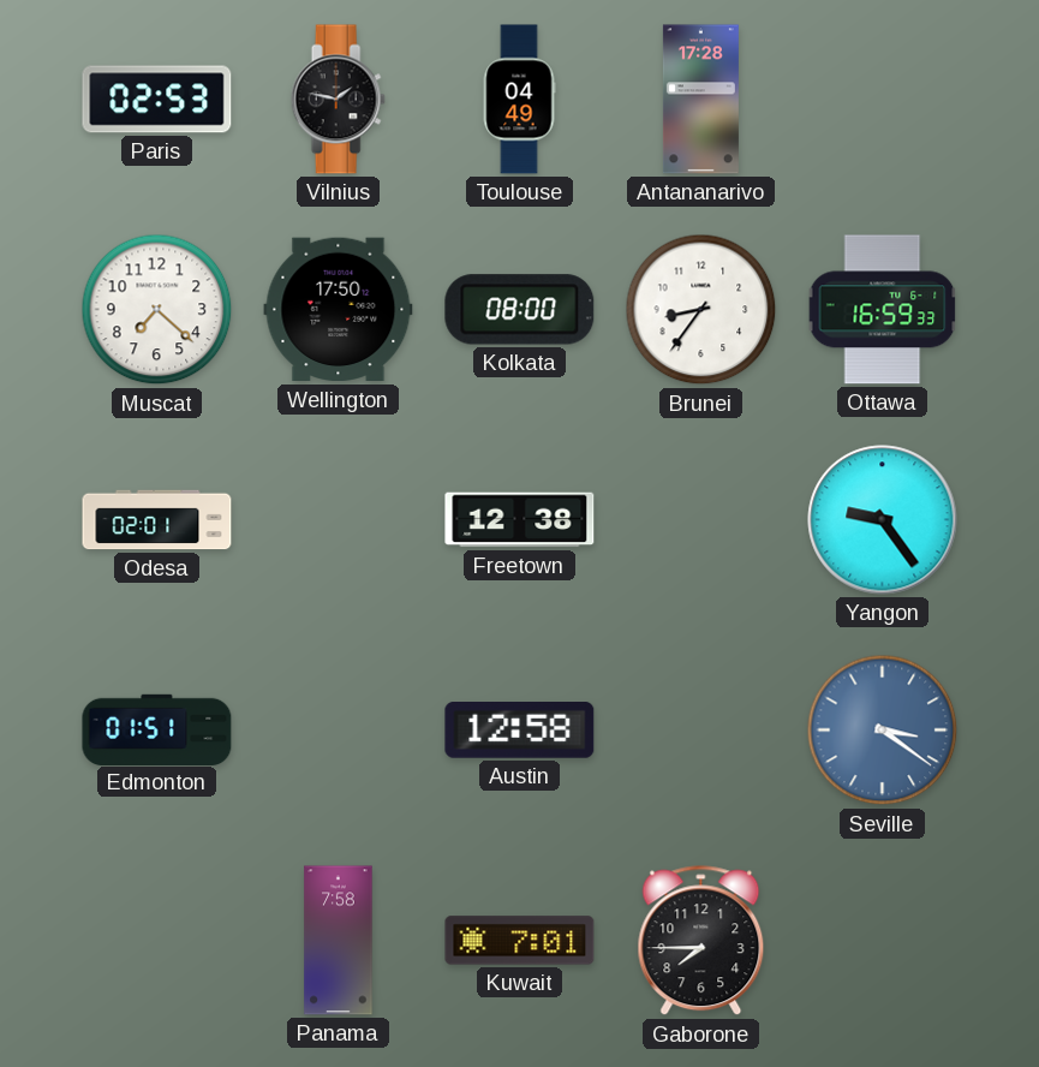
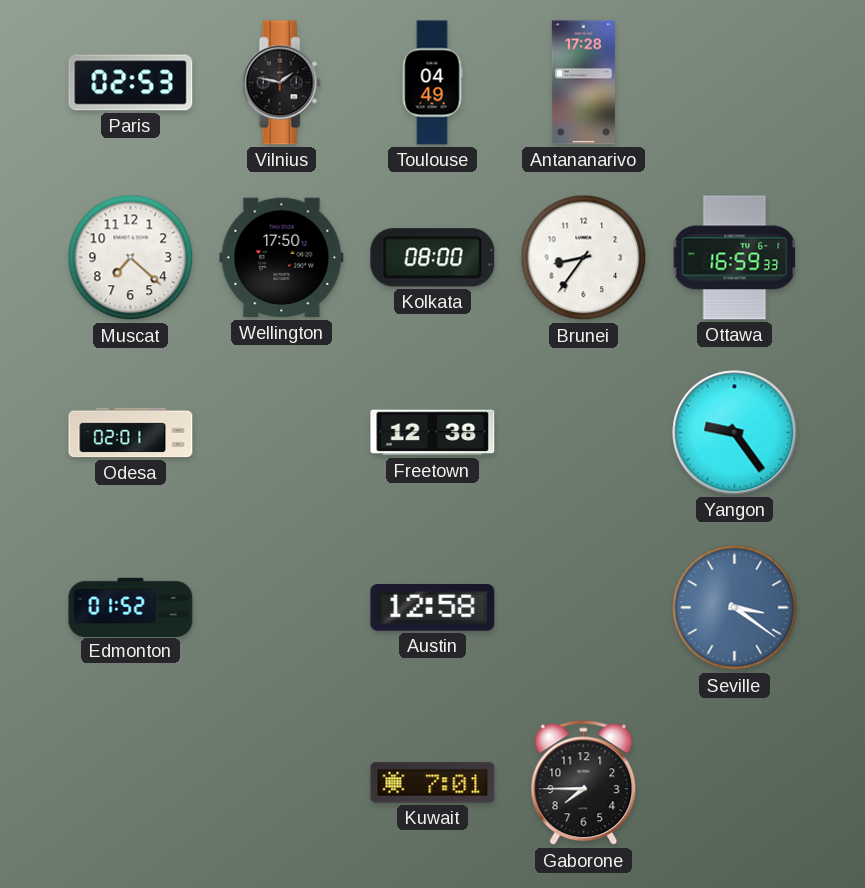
Edmonton: 01:51 -> 01:52 (131, 607)
Panama: 7:58 -> none (339, 941)
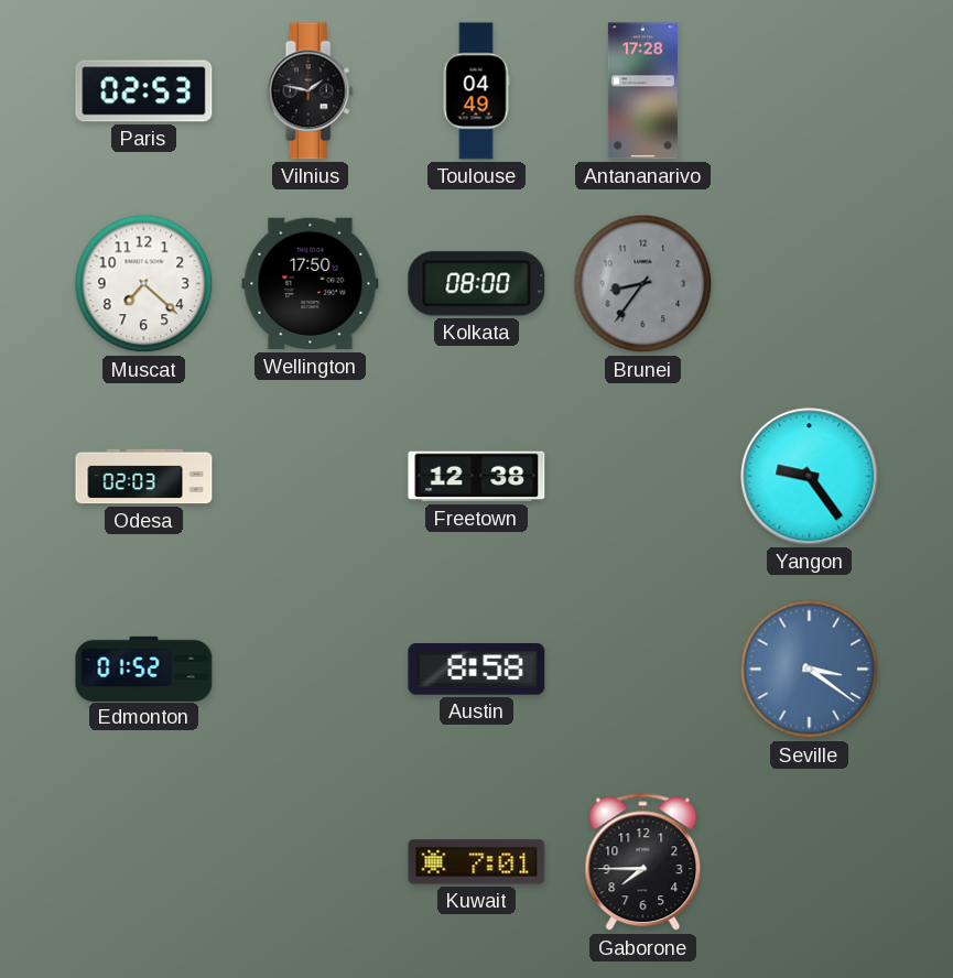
Brunei dial: white -> grey (643, 284)
Ottawa: 16:59 -> none (735, 258)
Odesa: 02:01 -> 02:03 (144, 477)
Austin: 12:58 -> 8:58 (477, 670)
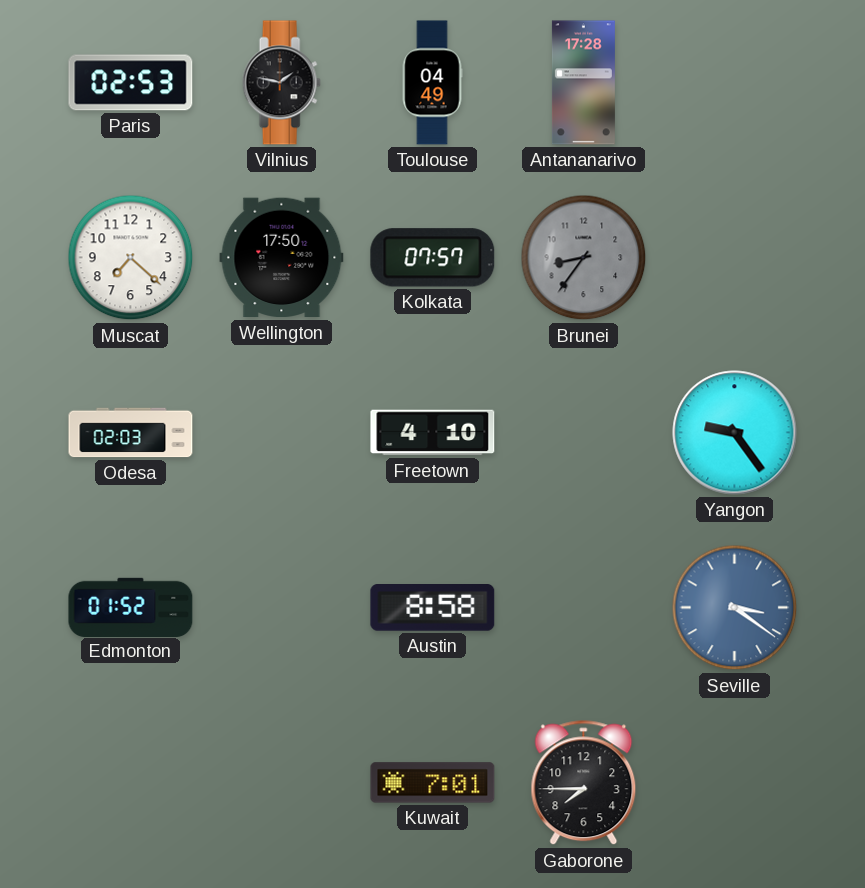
Kolkata: 08:00 -> 07:57 (433, 258)
Freetown: 12:38 -> 4:10 (433, 433)
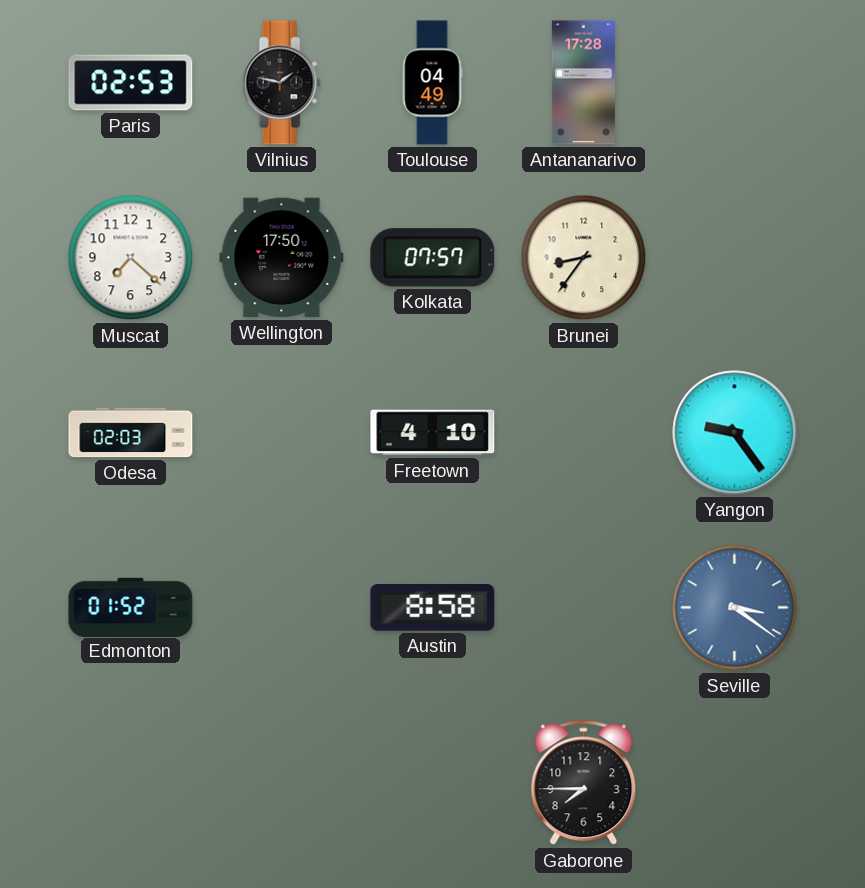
Brunei dial: grey -> cream (584, 258)
Kuwait: 7:01 -> none (433, 783)
